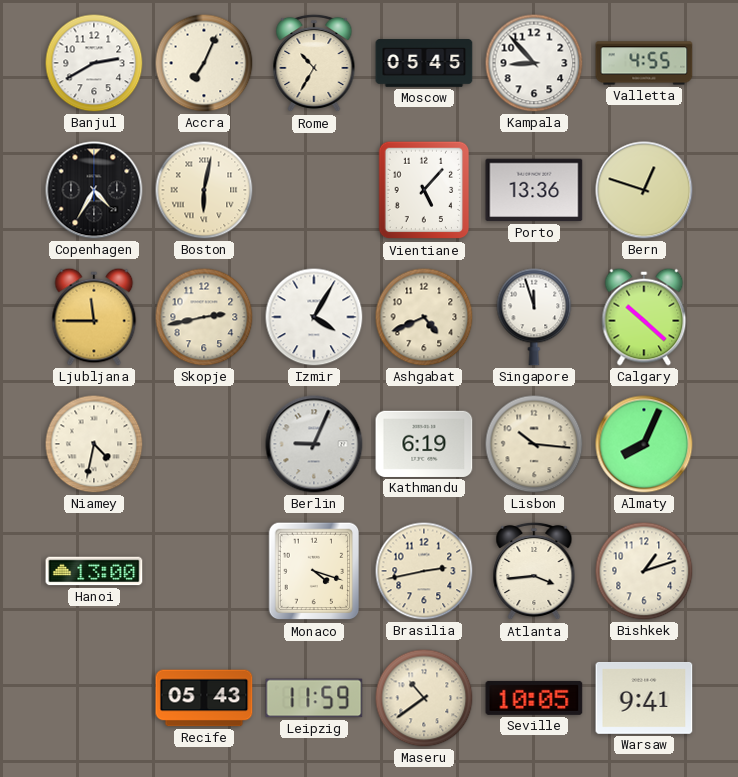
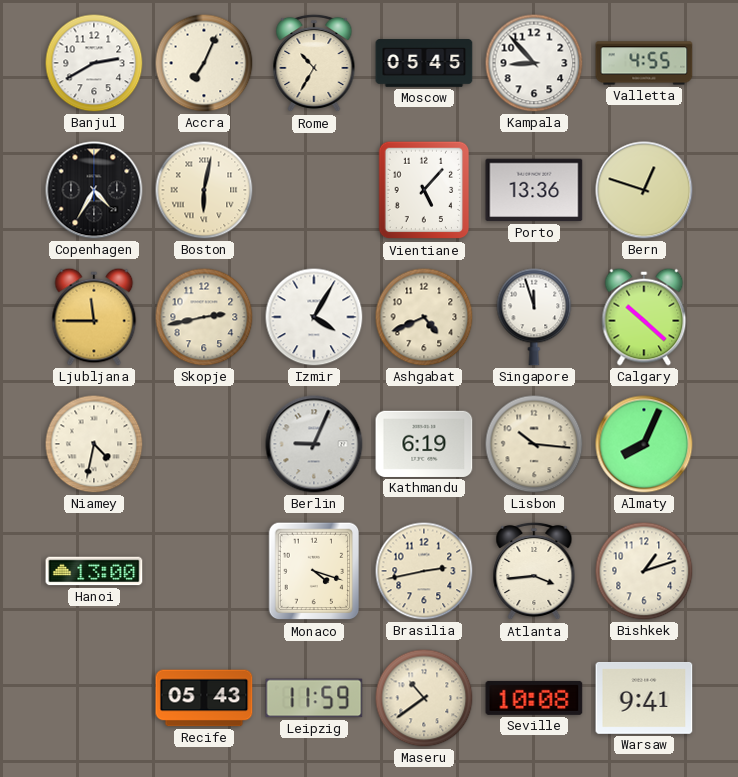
Seville: 10:05 -> 10:08 (534, 698)
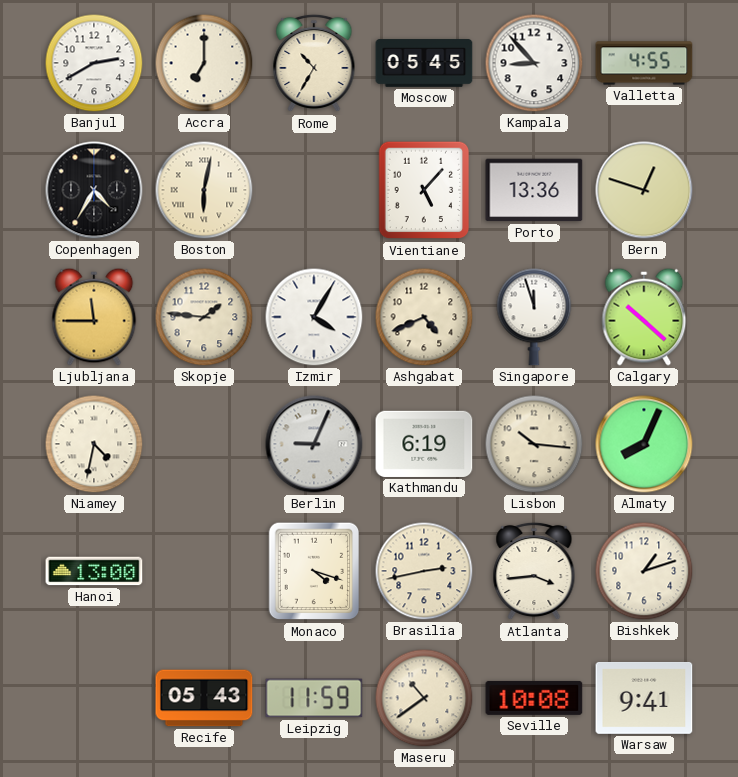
Accra: 7:04 -> 7:00 (204, 63)
Skopje: 2:43 -> 1:46 (204, 317)
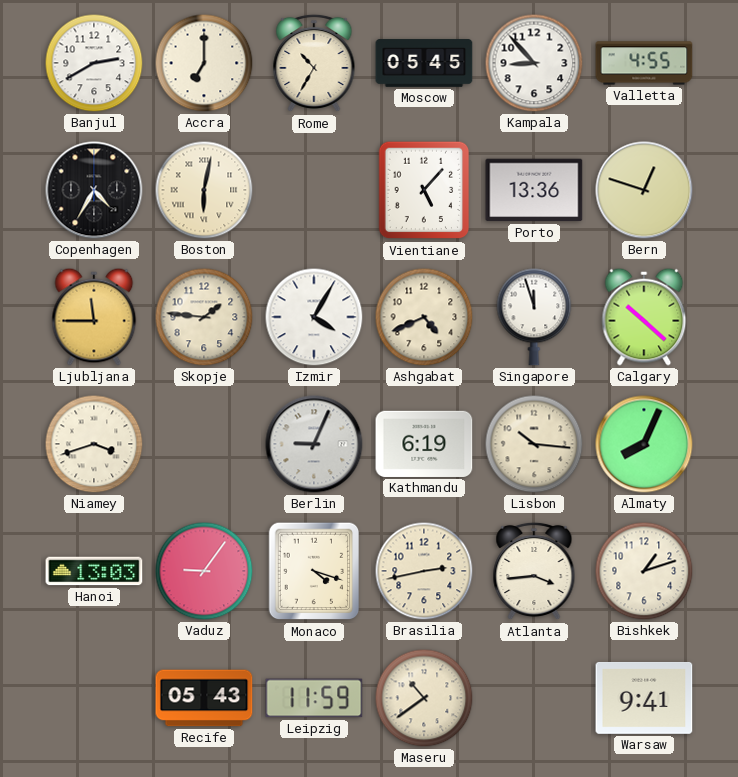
Niamey: 4:32 -> 3:42 (94, 444)
Hanoi: 13:00 -> 13:03 (94, 571)
Vaduz: none -> 9:06 (204, 571)
Seville: 10:08 -> none (534, 698)
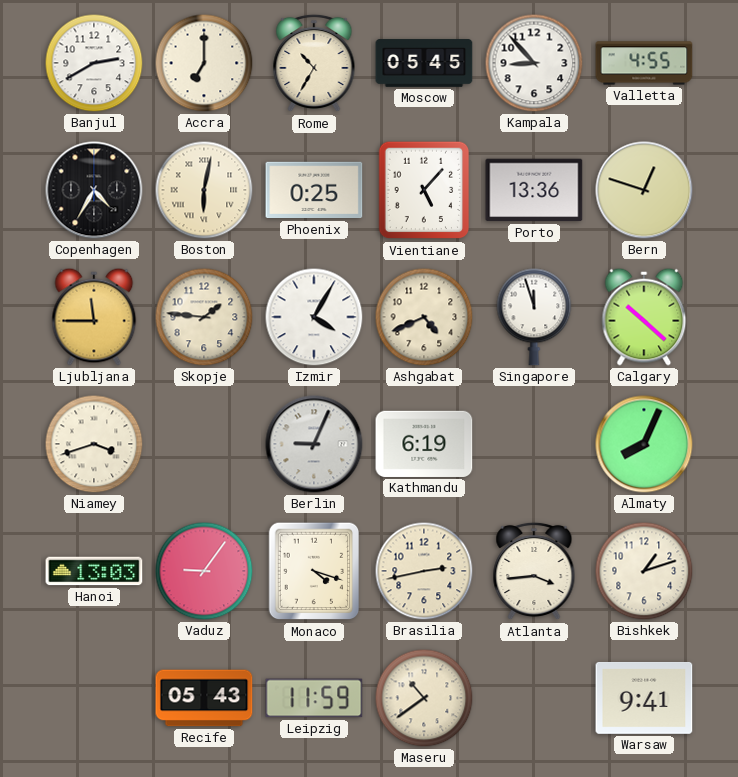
Phoenix: none -> 0:25 (314, 190)
Lisbon: 10:16 -> none (534, 444)
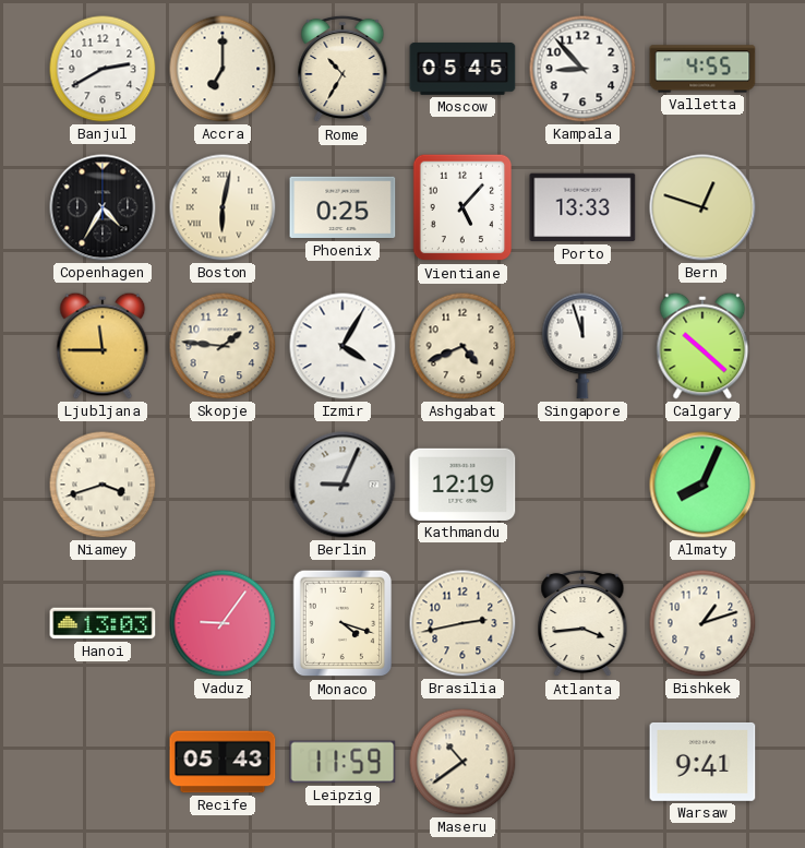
Porto: 13:36 -> 13:33 (582, 207)
Kathmandu: 6:19 -> 12:19 (462, 485)
